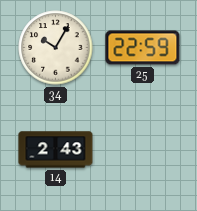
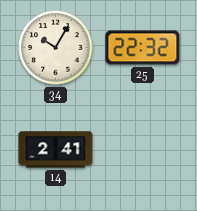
25: 22:59 -> 22:32 (143, 48)
14: 2:43 -> 2:41 (56, 150)
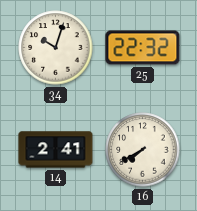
34: 10:05 -> 10:03 (56, 48)
16: none -> 7:40 (143, 150)
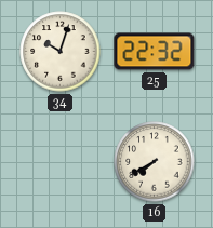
14: 2:41 -> none (56, 150)
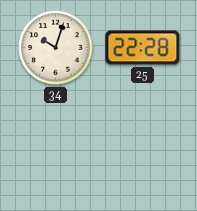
25: 22:32 -> 22:28 (143, 48)
16: 7:40 -> none (155, 162)
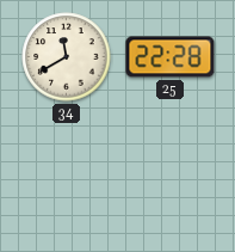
34: 10:03 -> 11:40 (67, 57)
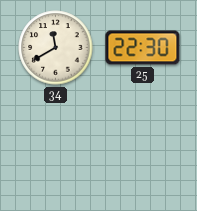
25: 22:28 -> 22:30 (143, 48)
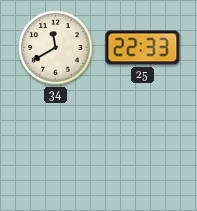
25: 22:30 -> 22:33 (143, 48)
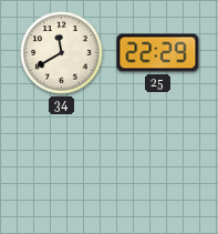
25: 22:33 -> 22:29 (158, 53)
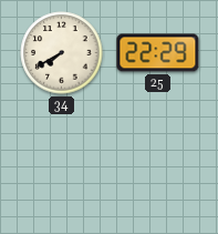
34: 11:40 -> 7:40 (62, 53)
